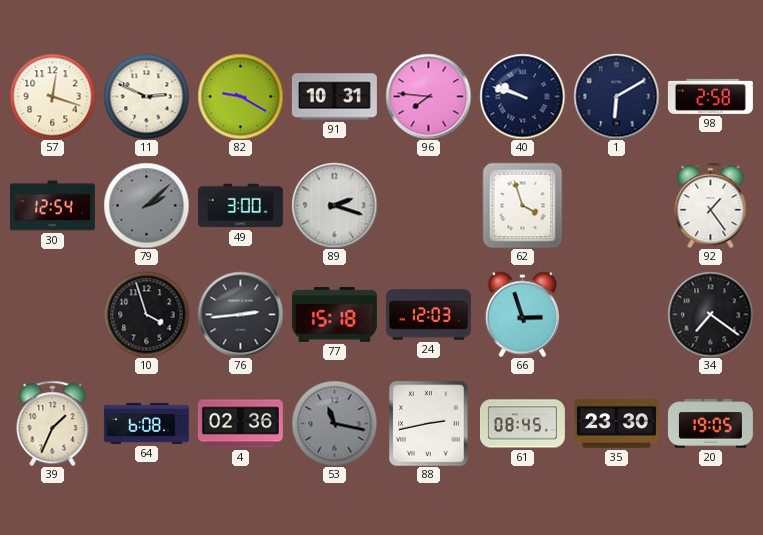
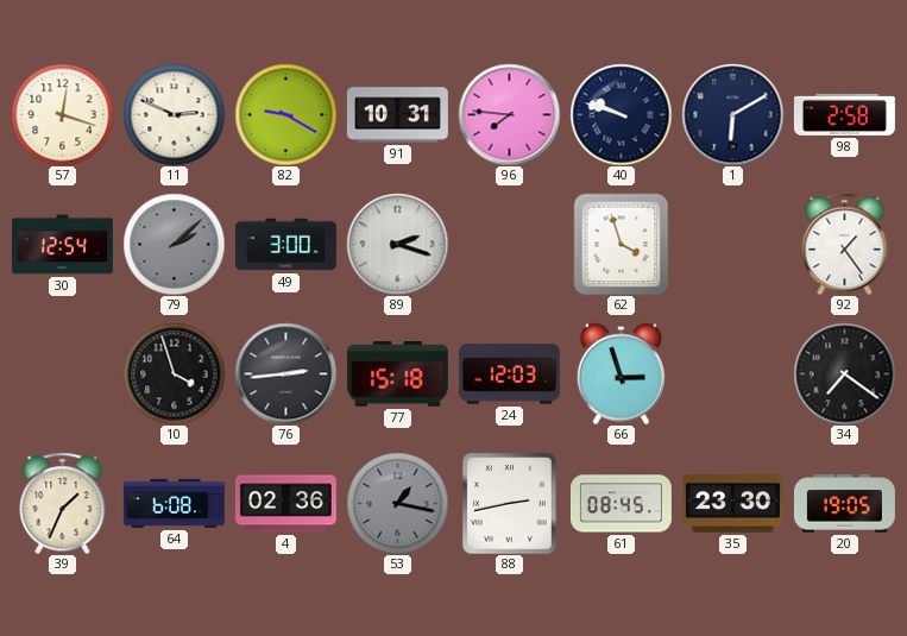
53: 11:17 -> 1:17 (397, 503)
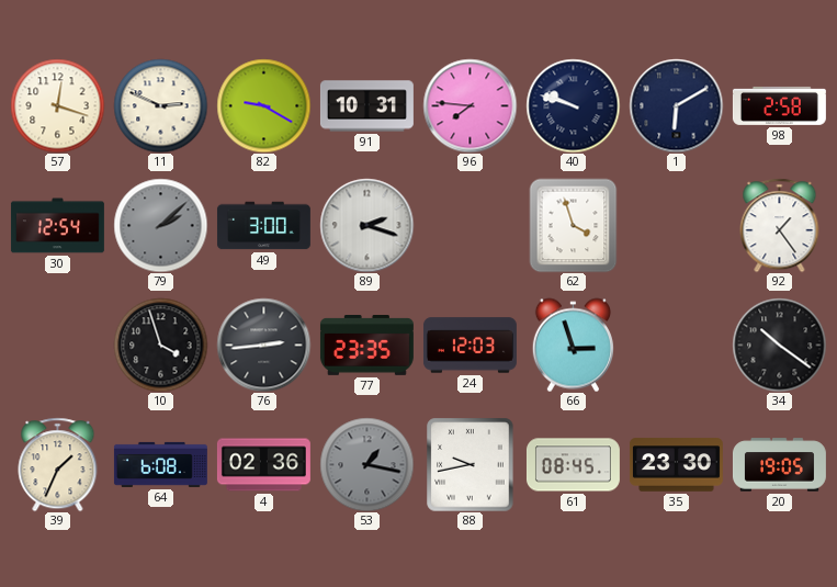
77: 15:18 -> 23:35 (366, 346)
34: 7:21 -> 10:21 (779, 345)
88: 2:43 -> 9:43 (471, 464)
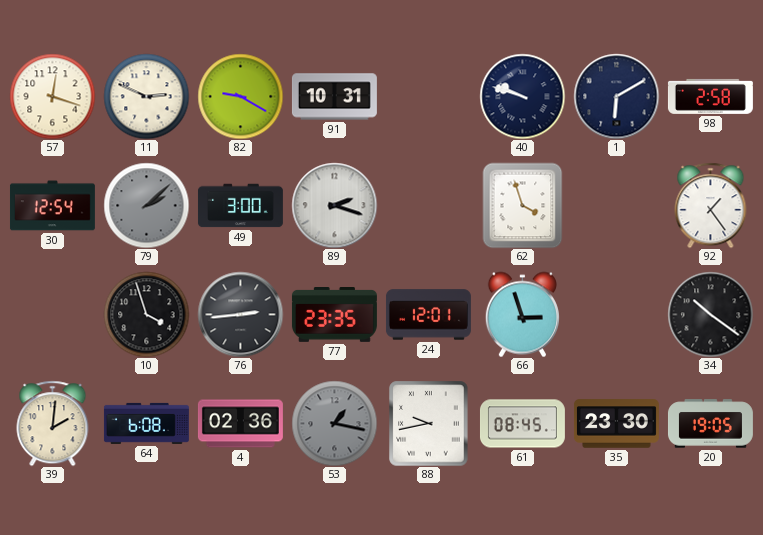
96: 7:46 -> none (470, 105)
24: 12:03 -> 12:01 (428, 315)
39: 1:34 -> 2:01 (53, 423)
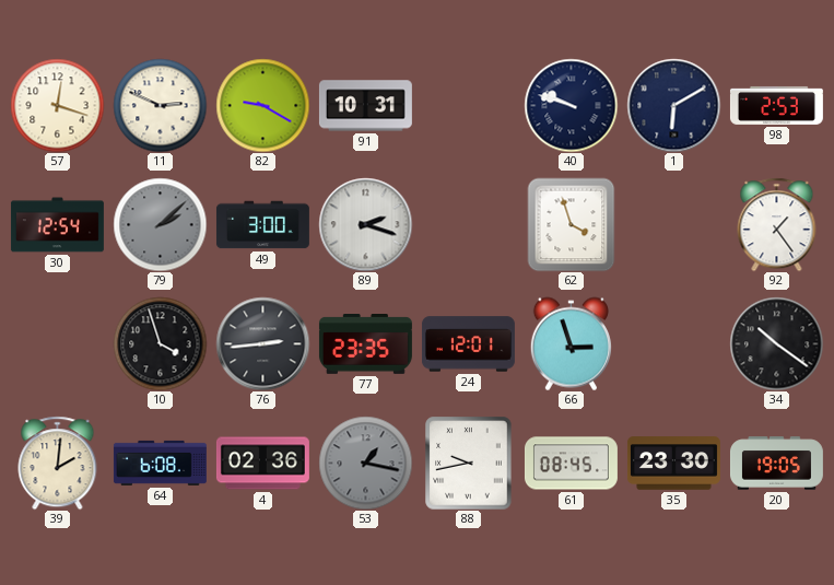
98: 2:58 -> 2:53 (776, 105)
